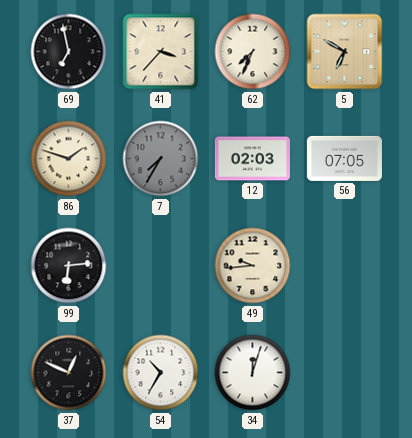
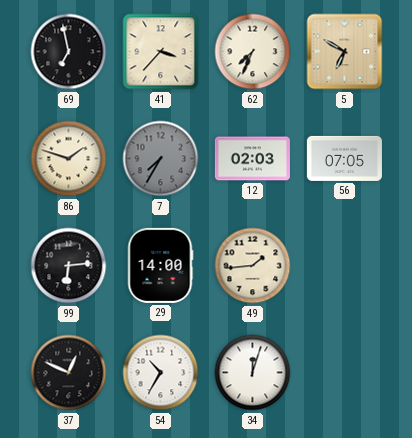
29: none -> 14:00 (160, 265)
49: 9:44 -> 1:44 (253, 266)
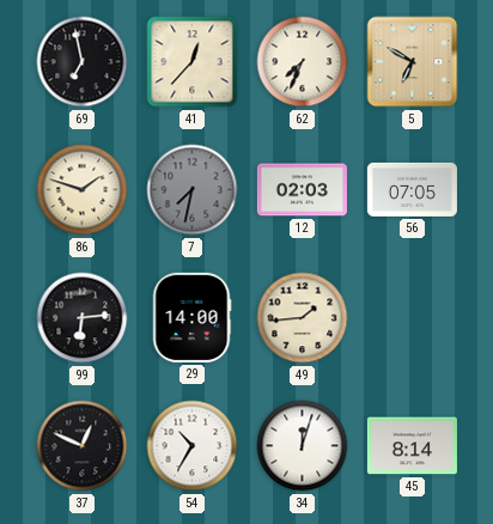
41: 3:37 -> 12:37 (193, 62)
7: 7:35 -> 7:32 (193, 190)
45: none -> 8:14 (412, 446)
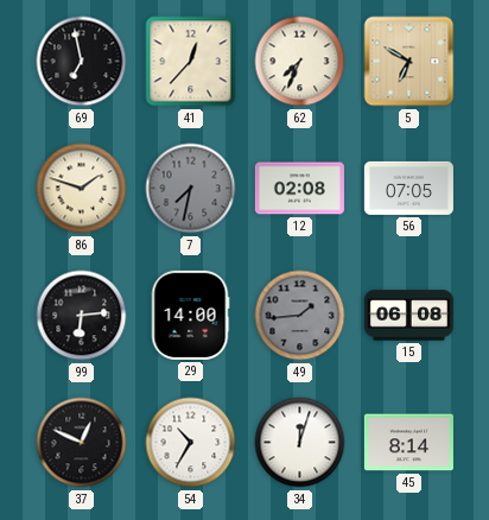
12: 02:03 -> 02:08 (299, 189)
49 dial: cream -> grey (300, 316)
15: none -> 06:08 (408, 316)
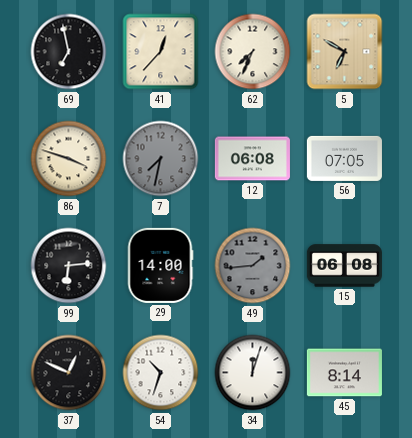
86: 1:48 -> 3:48 (69, 159)
12: 02:08 -> 06:08 (252, 159)
54: 10:35 -> 10:33 (161, 373)
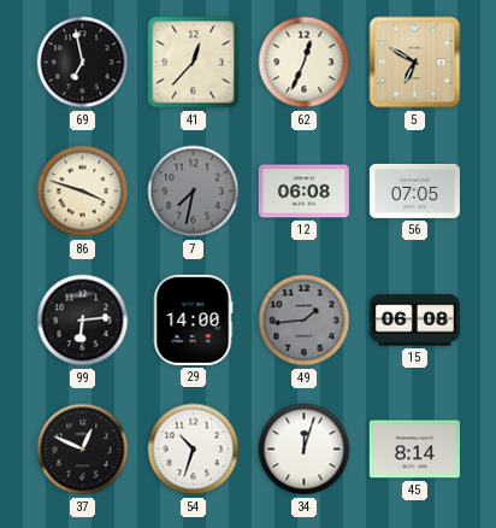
62: 7:34 -> 12:34 (305, 63)
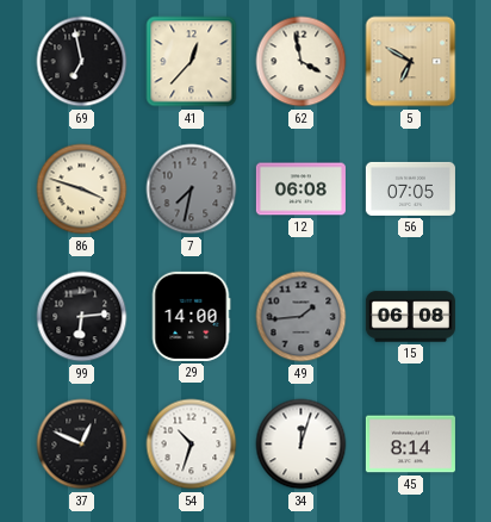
62: 12:34 -> 3:58 (302, 62)
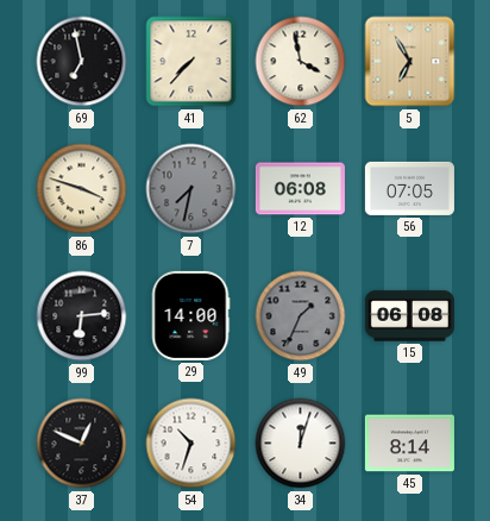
41: 12:37 -> 7:37 (191, 62)
5: 6:50 -> 6:55 (410, 62)
49: 1:44 -> 1:34 (301, 316)
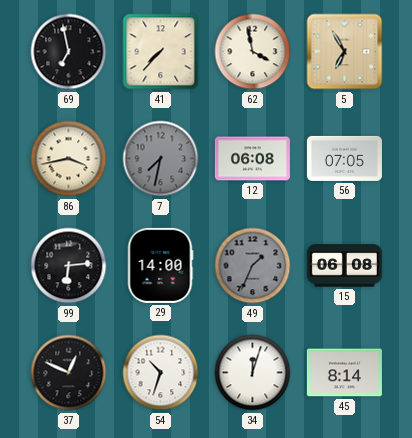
86: 3:48 -> 3:43 (69, 159)
